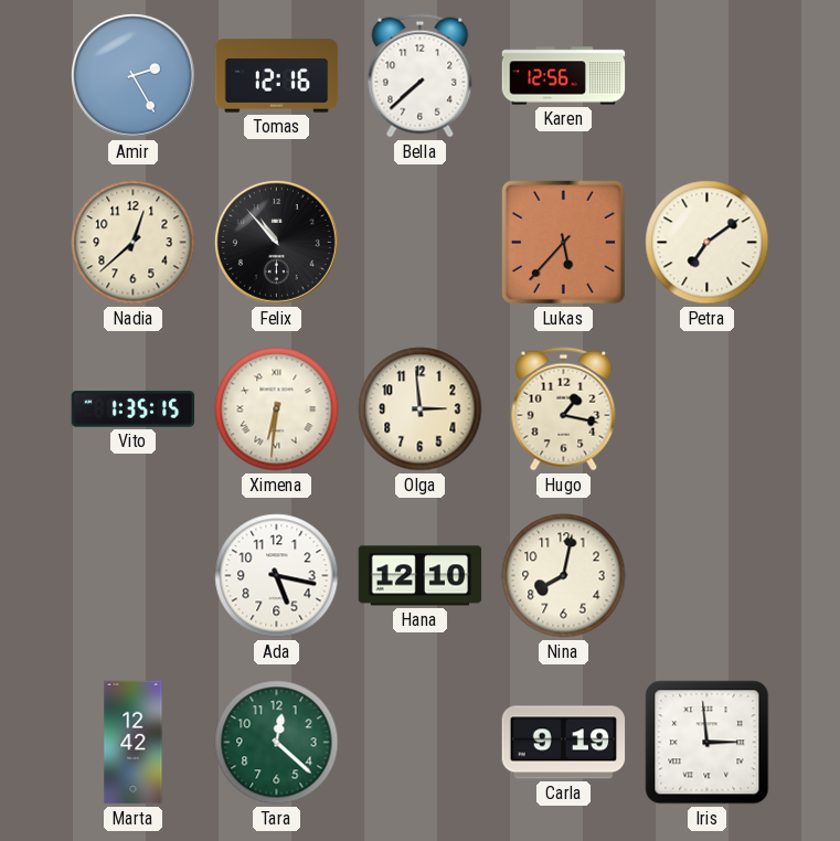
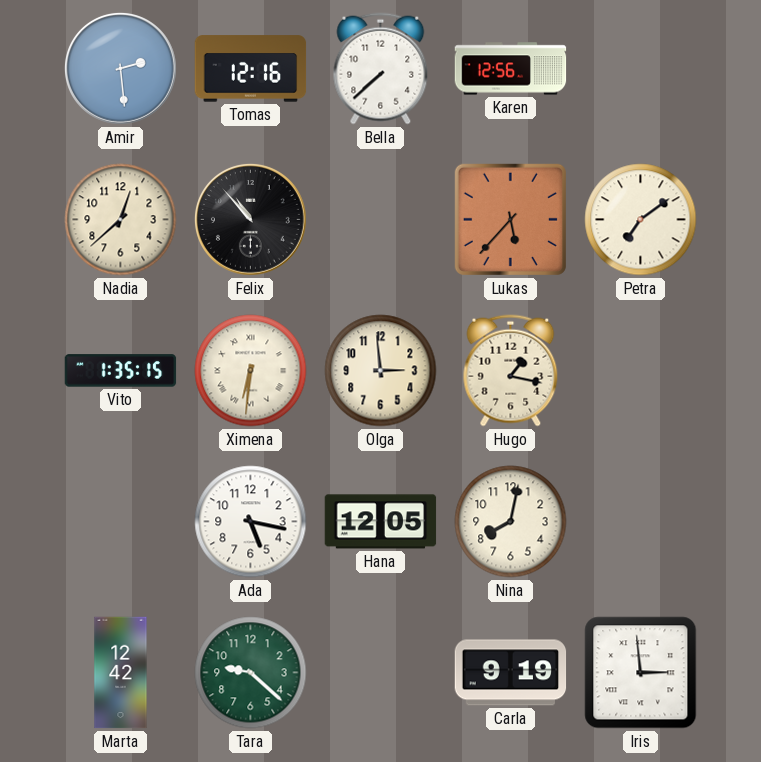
Amir: 2:25 -> 2:29 (121, 69)
Hana: 12:10 -> 12:05 (381, 522)
Tara: 12:22 -> 9:22 (251, 673)
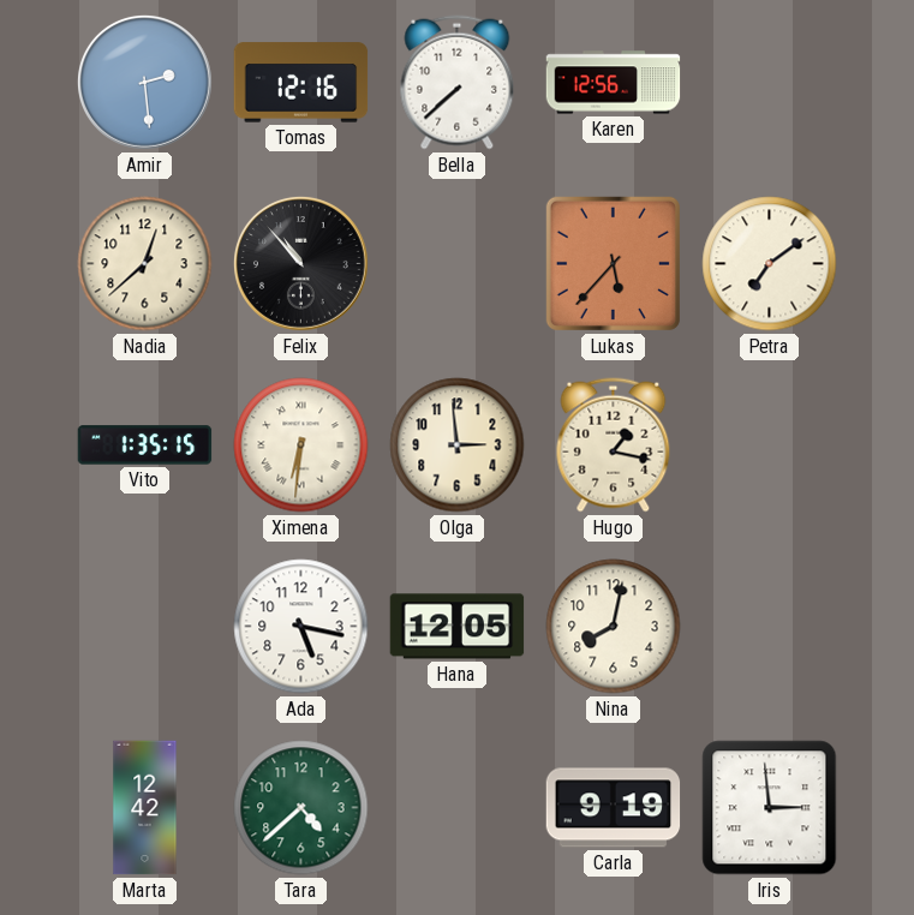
Tara: 9:22 -> 4:38 (301, 808)
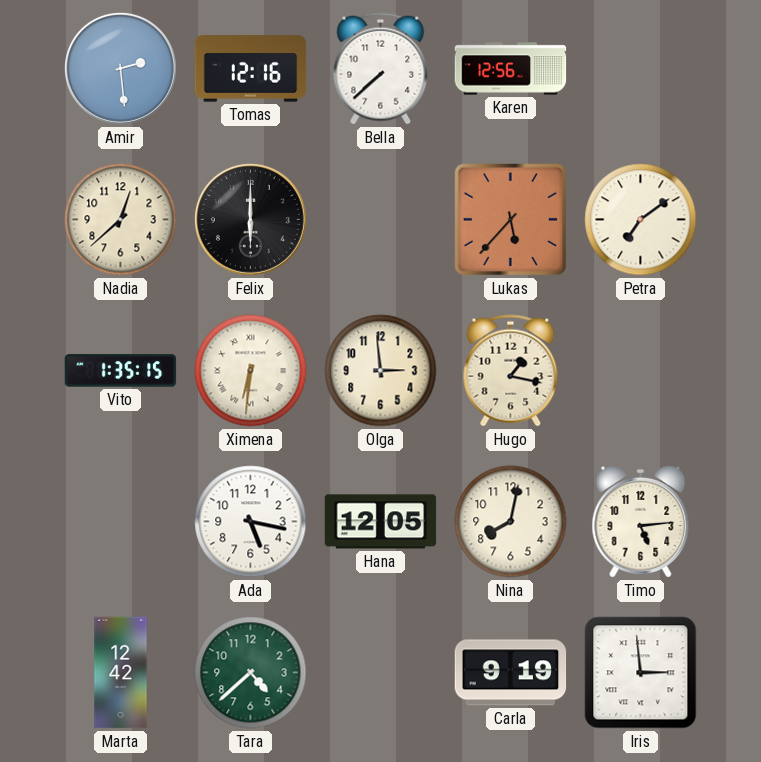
Felix: 10:53 -> 6:00 (251, 220)
Timo: none -> 5:14 (641, 522)
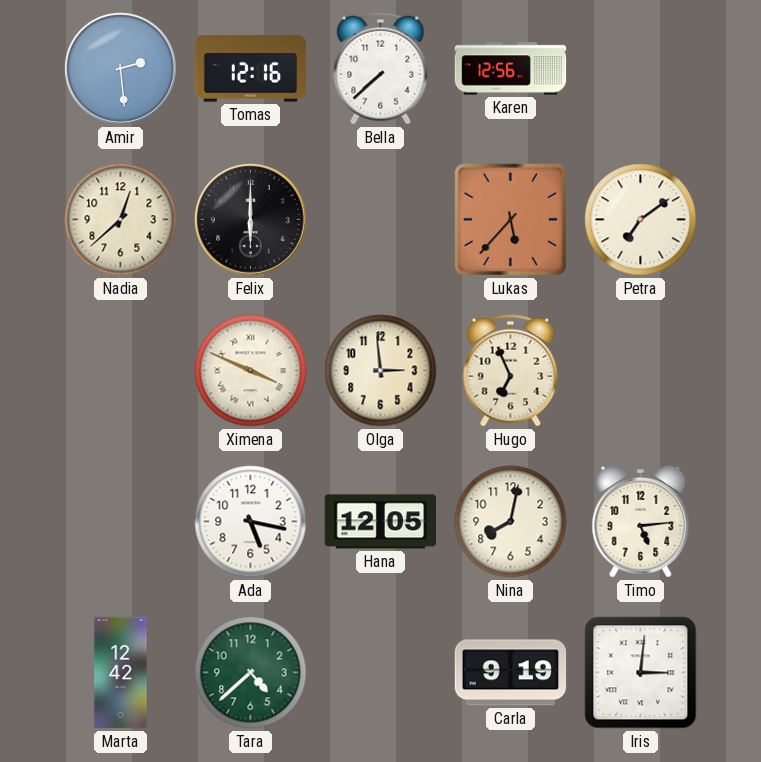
Vito: 1:35 -> none (121, 371)
Ximena: 6:31 -> 3:49 (251, 371)
Hugo: 1:17 -> 6:56 (511, 371)
Iris: 2:59 -> 3:01 (641, 673)
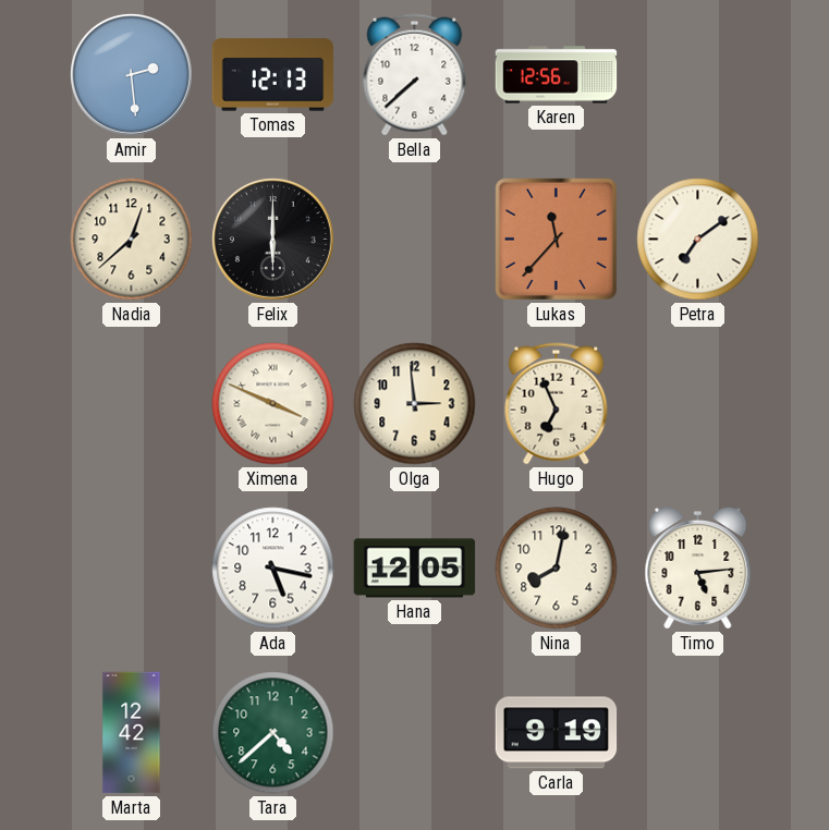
Tomas: 12:16 -> 12:13 (273, 75)
Lukas: 5:37 -> 11:37 (556, 239)
Iris: 3:01 -> none (641, 673)
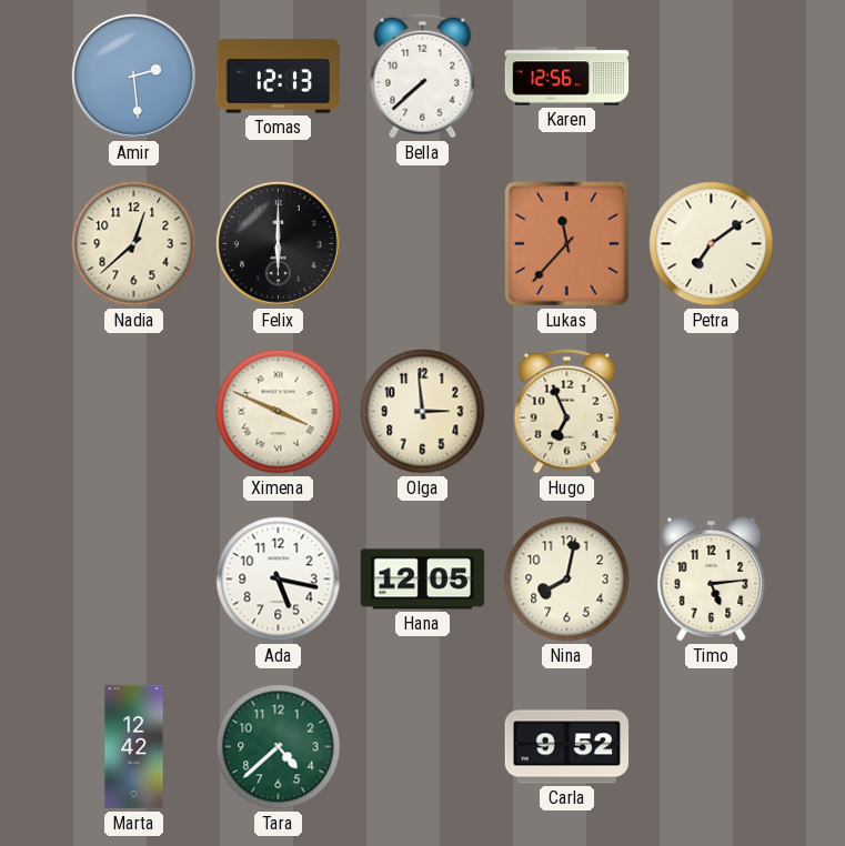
Carla: 9:19 -> 9:52 (567, 747)
